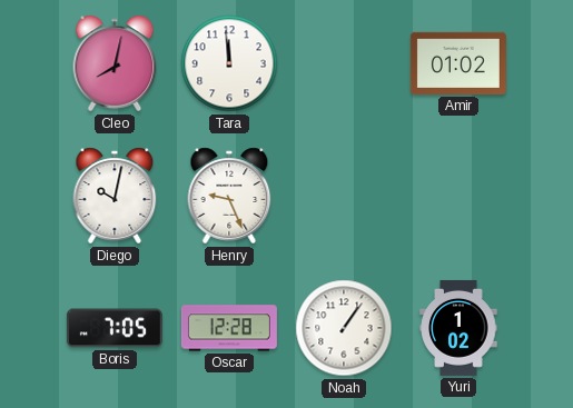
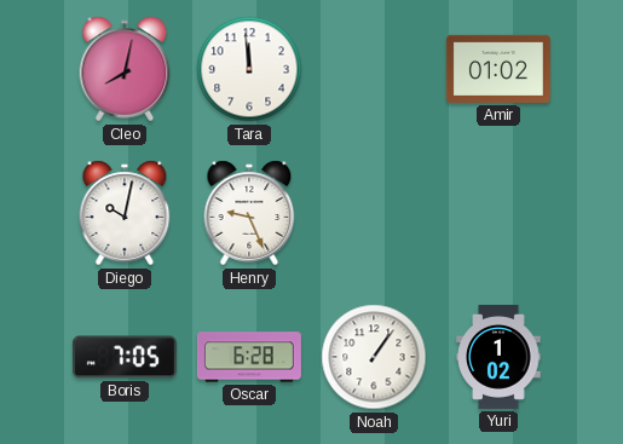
Oscar: 12:28 -> 6:28 (249, 357)
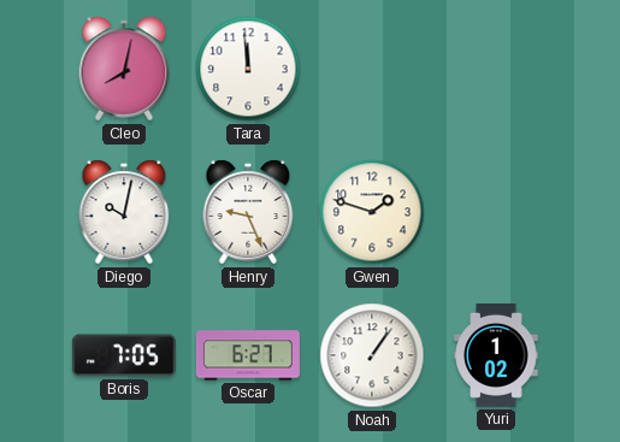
Amir: 01:02 -> none (498, 69)
Gwen: none -> 1:48 (372, 212)
Oscar: 6:28 -> 6:27 (248, 355)
